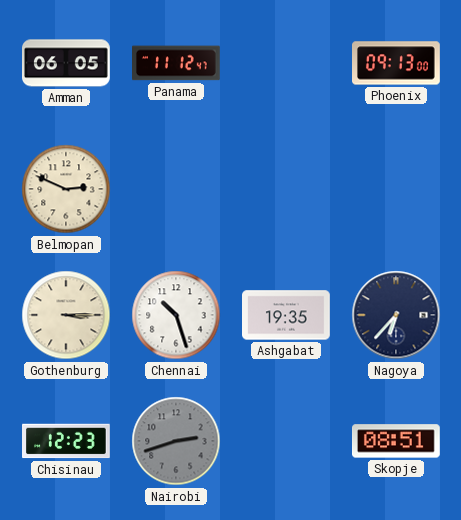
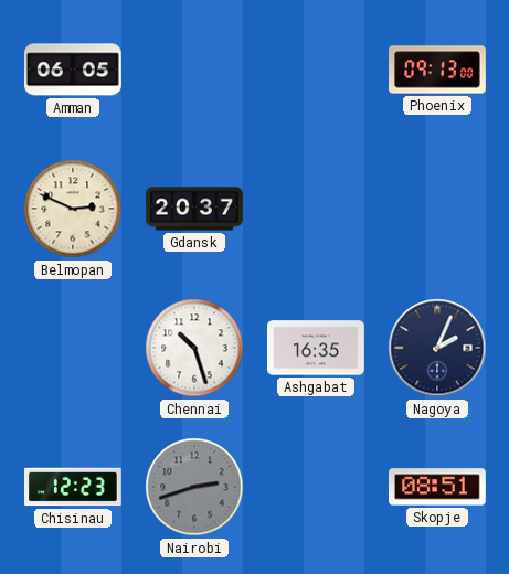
Panama: 11:12 -> none (177, 63)
Gdansk: none -> 20:37 (194, 209)
Gothenburg: 3:15 -> none (66, 315)
Ashgabat: 19:35 -> 16:35 (317, 348)
Nagoya: 6:37 -> 2:04 (437, 348)
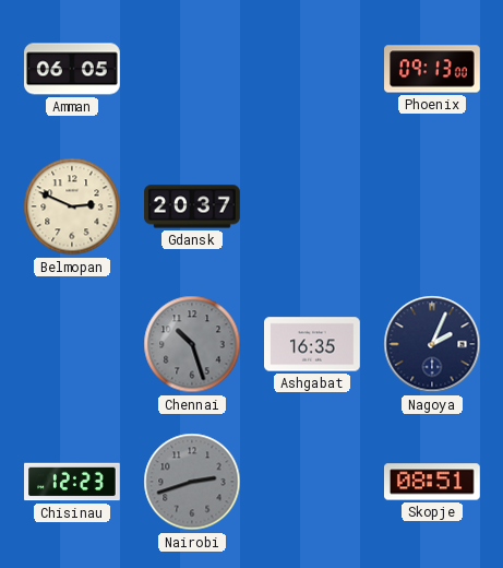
Chennai dial: white -> grey (192, 344)
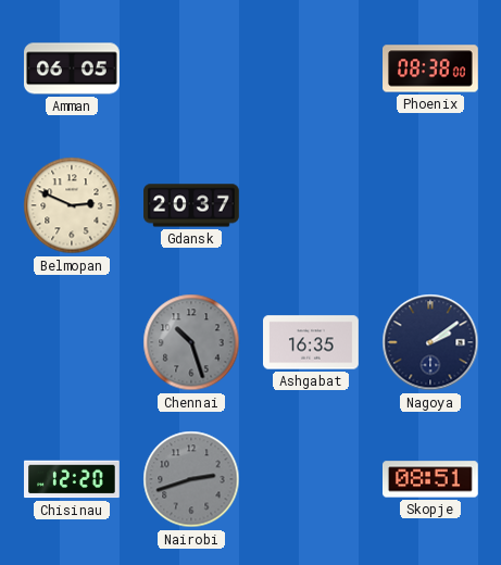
Phoenix: 09:13 -> 08:38 (430, 68)
Nagoya: 2:04 -> 2:09 (430, 342)
Chisinau: 12:23 -> 12:20 (73, 479)
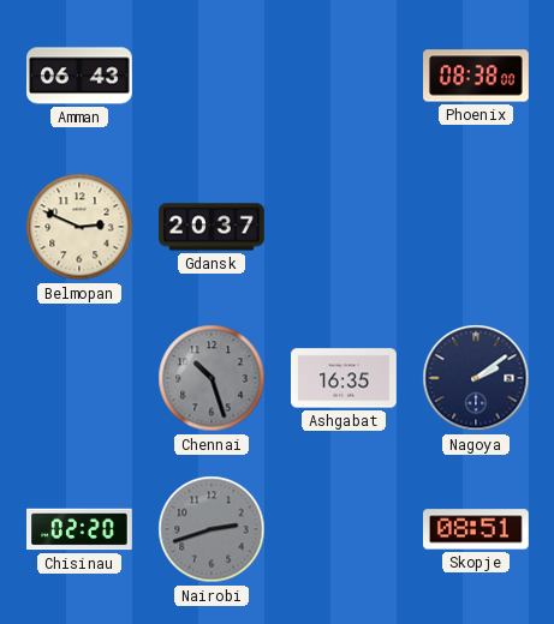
Amman: 06:05 -> 06:43 (81, 76)
Chisinau: 12:20 -> 02:20 (81, 529)
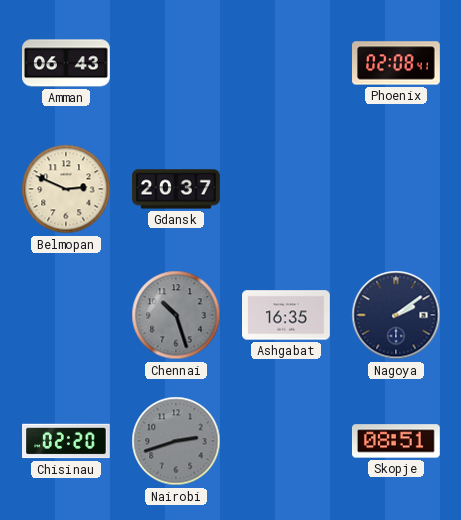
Phoenix: 08:38 -> 02:08 (396, 63)
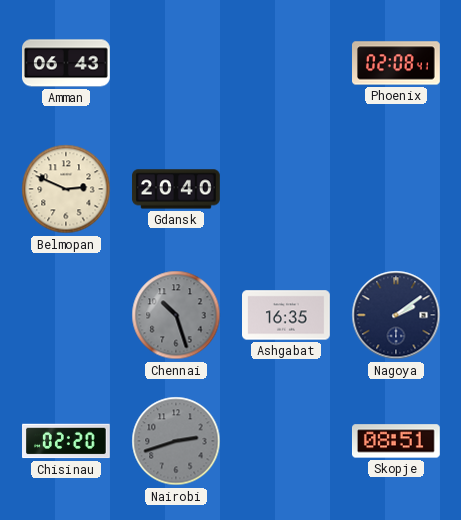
Gdansk: 20:37 -> 20:40 (176, 189)
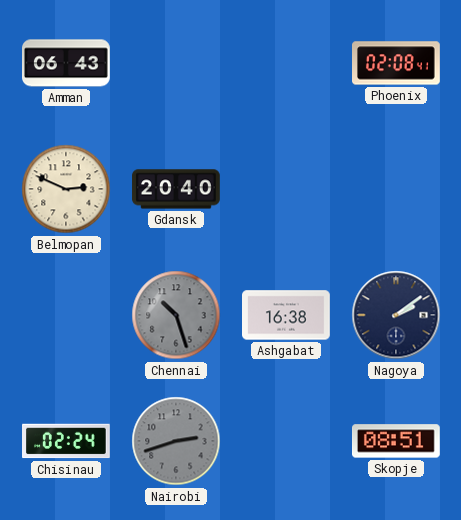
Ashgabat: 16:35 -> 16:38 (287, 315)
Chisinau: 02:20 -> 02:24 (67, 441)
